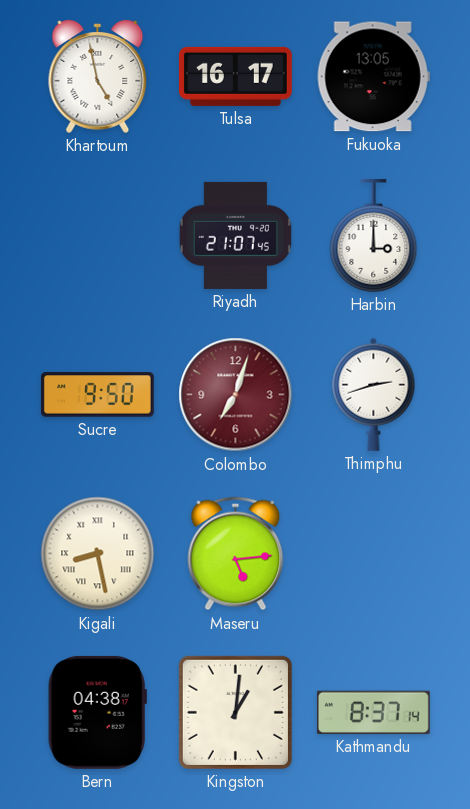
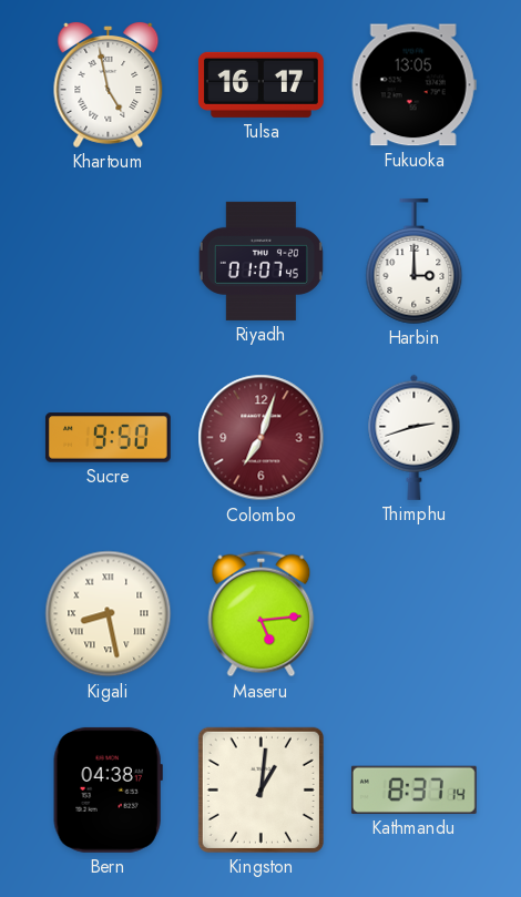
Riyadh: 21:07 -> 01:07 (260, 261)
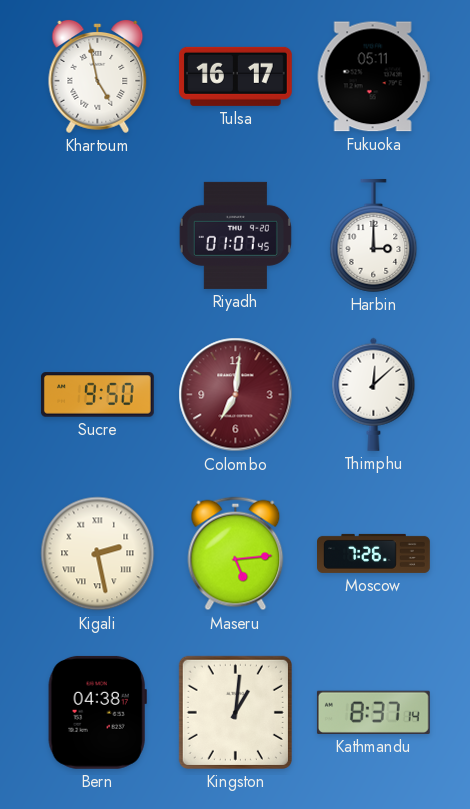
Fukuoka: 13:05 -> 05:11 (373, 77)
Colombo: 7:03 -> 7:01 (236, 395)
Thimphu: 2:42 -> 12:08 (374, 394)
Kigali: 8:28 -> 2:28 (98, 554)
Moscow: none -> 7:26 (374, 553)
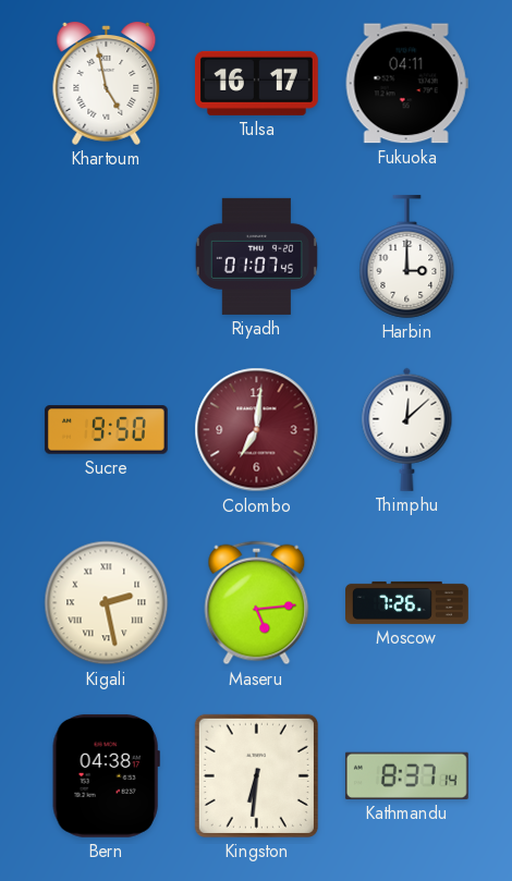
Fukuoka: 05:11 -> 04:11 (406, 84)
Kingston: 1:01 -> 6:31 (256, 775)
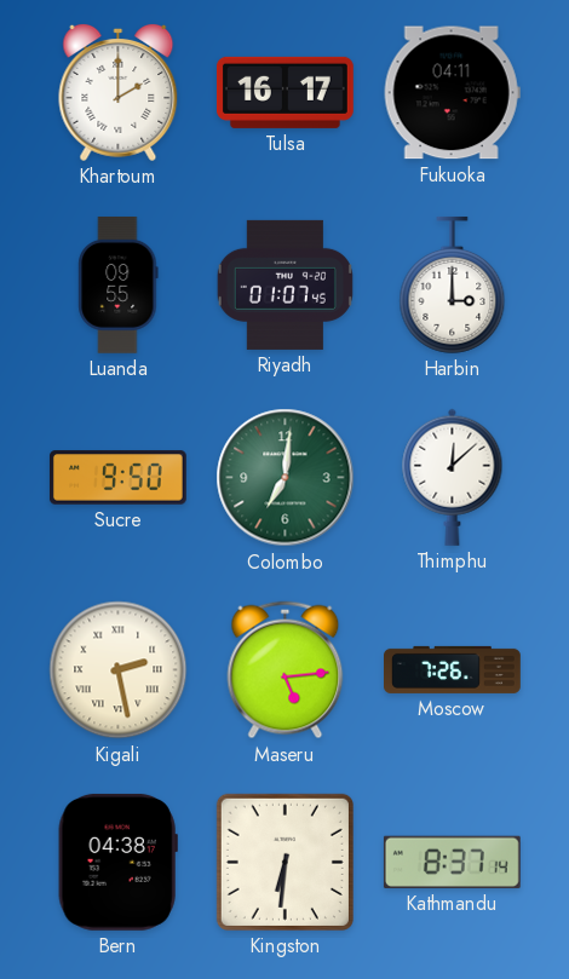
Khartoum: 4:58 -> 2:00 (119, 92)
Luanda: none -> 09:55 (119, 284)
Colombo dial: burgundy -> green (286, 478)
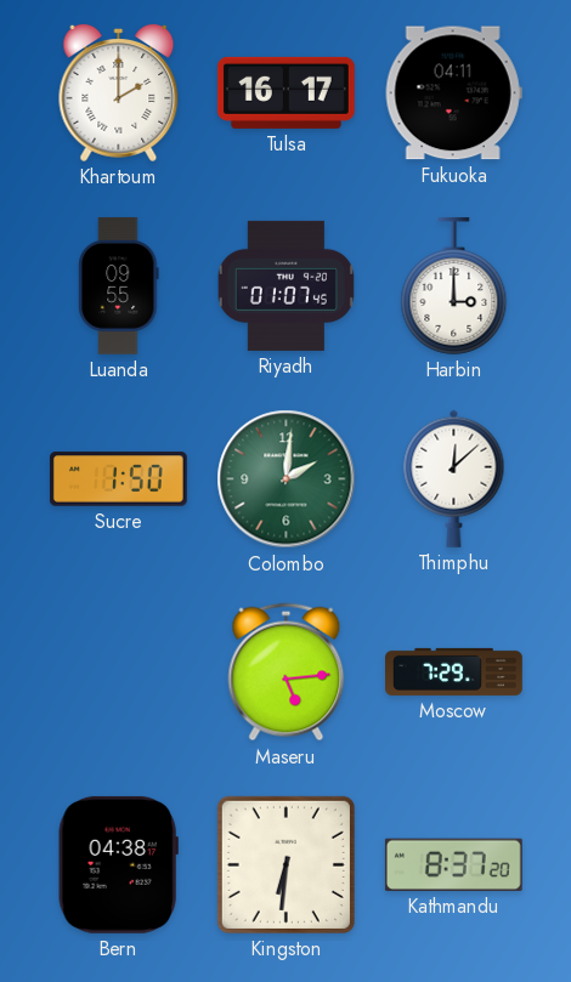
Sucre: 9:50 -> 1:50 (118, 479)
Colombo: 7:01 -> 2:01 (287, 479)
Kigali: 2:28 -> none (119, 670)
Moscow: 7:26 -> 7:29 (454, 671)
Kathmandu: 8:37:14 -> 8:37:20 (453, 864)
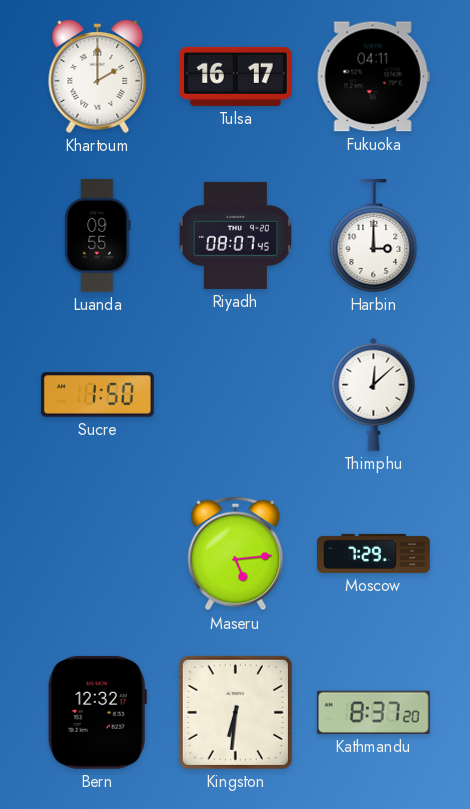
Riyadh: 01:07 -> 08:07 (235, 235)
Colombo: 2:01 -> none (287, 479)
Bern: 04:38 -> 12:32 (97, 712)
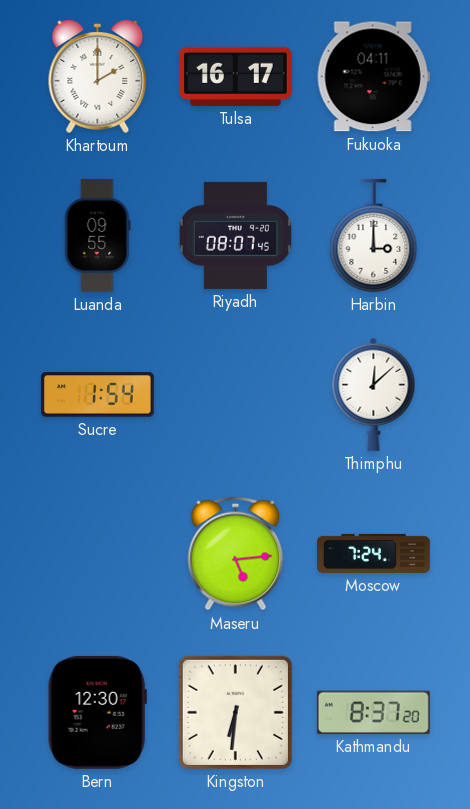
Sucre: 1:50 -> 1:54 (97, 395)
Moscow: 7:29 -> 7:24 (374, 553)
Bern: 12:32 -> 12:30 (97, 712)
